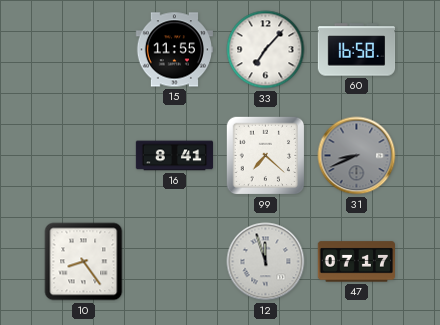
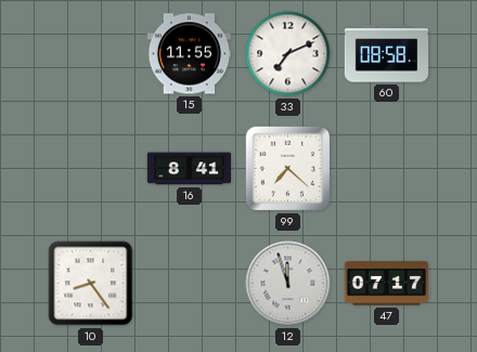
33: 7:07 -> 7:11 (288, 54)
60: 16:58 -> 08:58 (387, 54)
31: 8:41 -> none (357, 156)
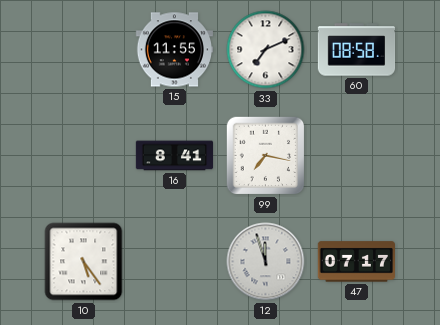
99: 7:22 -> 7:17 (266, 156)
10: 8:24 -> 5:24 (84, 262)
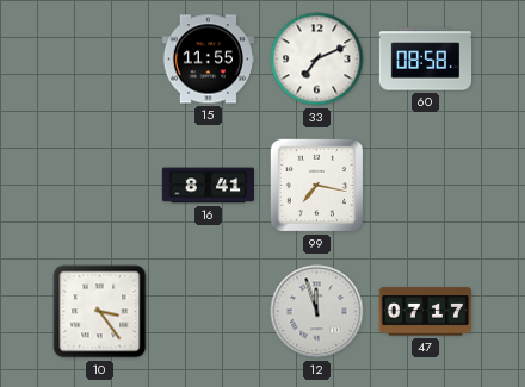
10: 5:24 -> 3:24 (100, 312)
